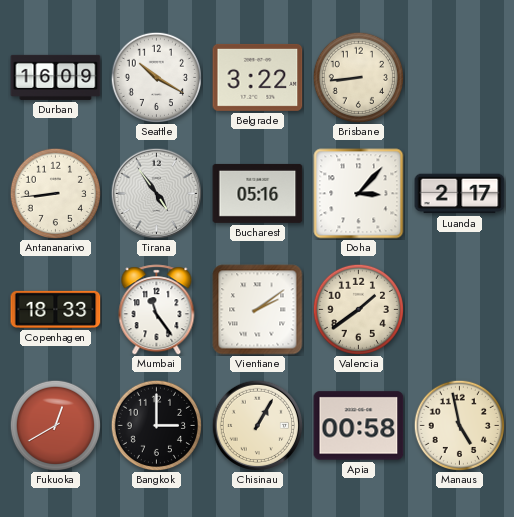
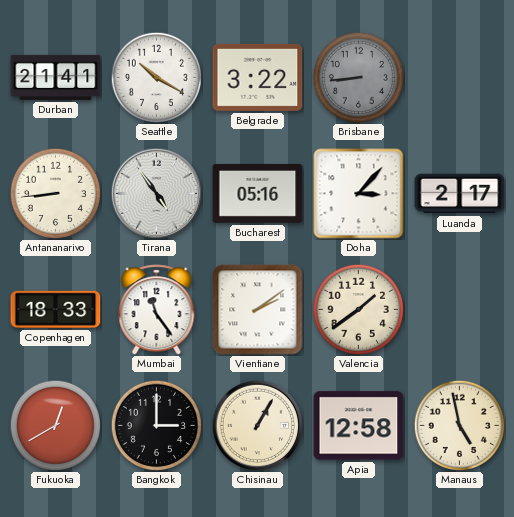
Durban: 16:09 -> 21:41 (56, 77)
Brisbane dial: cream -> grey (358, 77)
Apia: 00:58 -> 12:58 (359, 426)
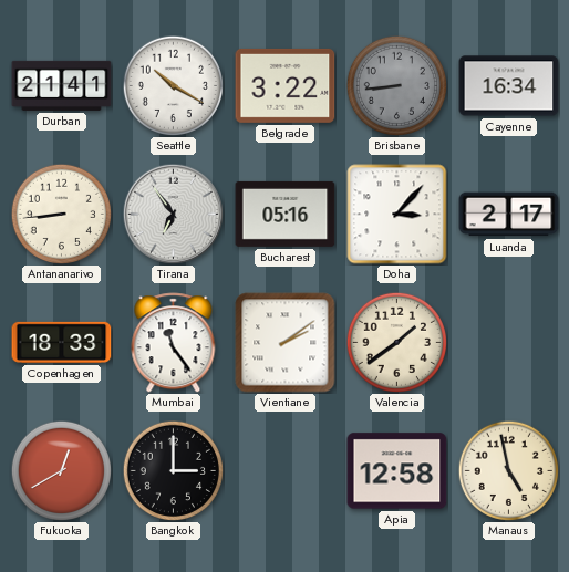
Cayenne: none -> 16:34 (509, 86)
Tirana: 4:54 -> 6:54 (173, 214)
Chisinau: 1:05 -> none (257, 425)
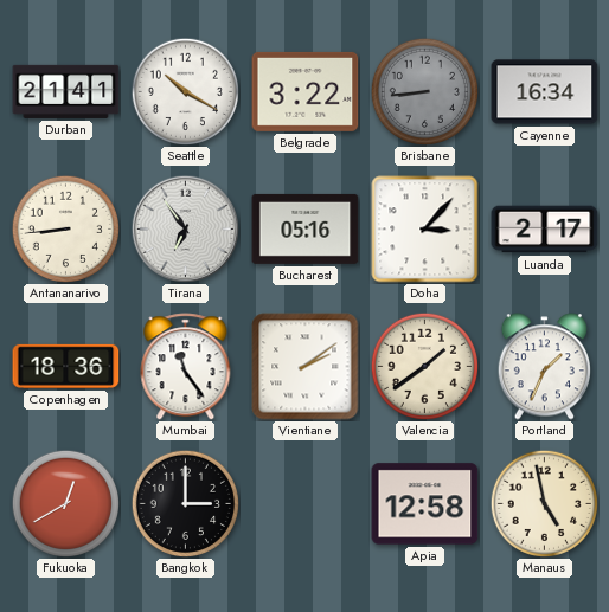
Copenhagen: 18:33 -> 18:36 (66, 366)
Portland: none -> 1:34 (544, 367)
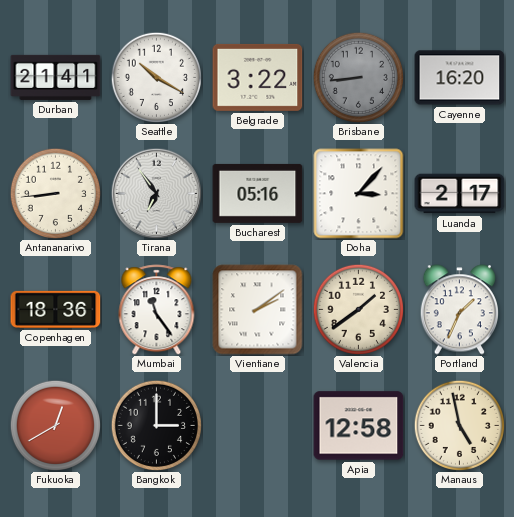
Cayenne: 16:34 -> 16:20 (460, 78)
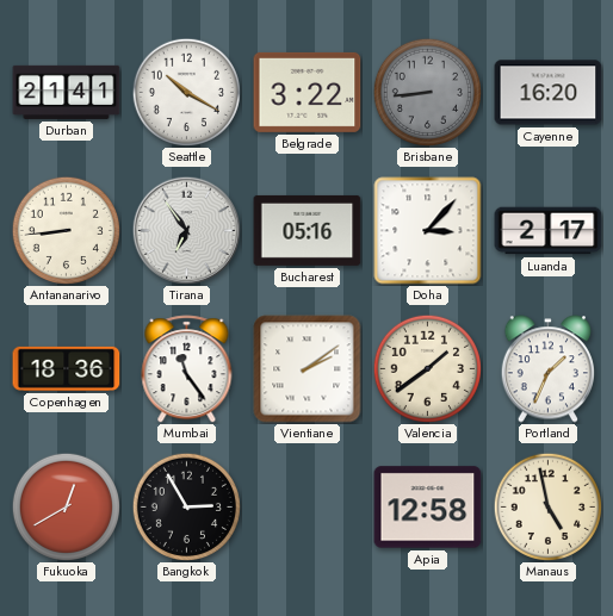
Bangkok: 3:00 -> 2:55 (186, 506)
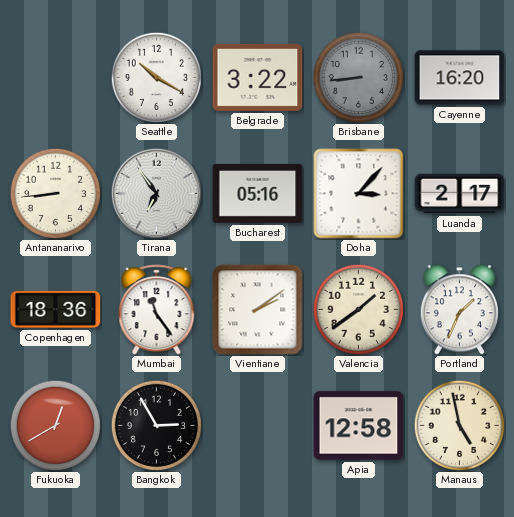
Durban: 21:41 -> none (67, 92)
